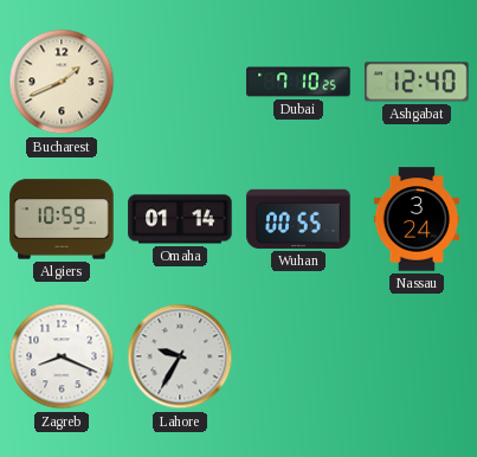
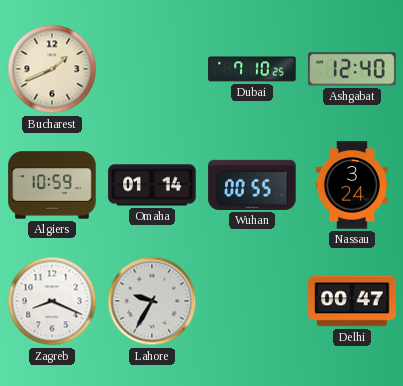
Delhi: none -> 00:47 (352, 301)
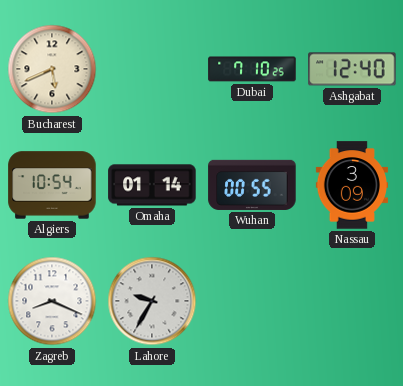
Bucharest: 1:41 -> 5:41 (52, 69)
Algiers: 10:59 -> 10:54 (52, 185)
Nassau: 3:24 -> 3:09 (351, 185)
Delhi: 00:47 -> none (352, 301)
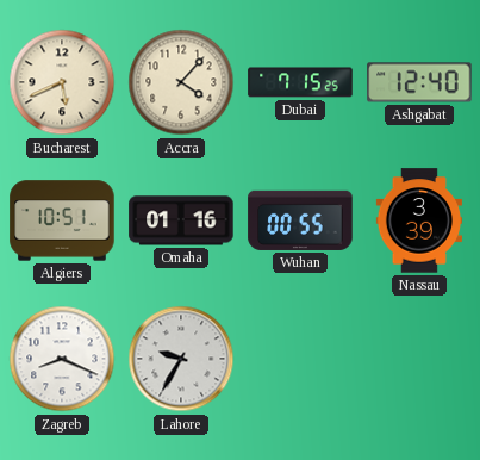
Accra: none -> 4:07 (181, 82)
Dubai: 7:10 -> 7:15 (300, 82)
Algiers: 10:54 -> 10:51 (62, 220)
Omaha: 01:14 -> 01:16 (181, 220)
Nassau: 3:09 -> 3:39 (418, 220)
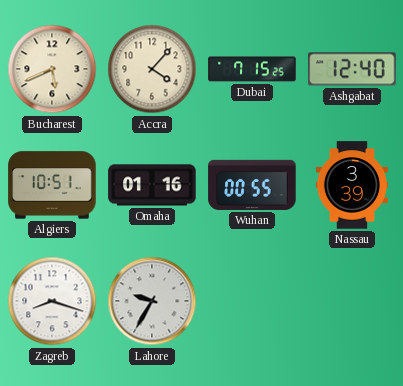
Zagreb: 8:19 -> 8:18 (52, 301)
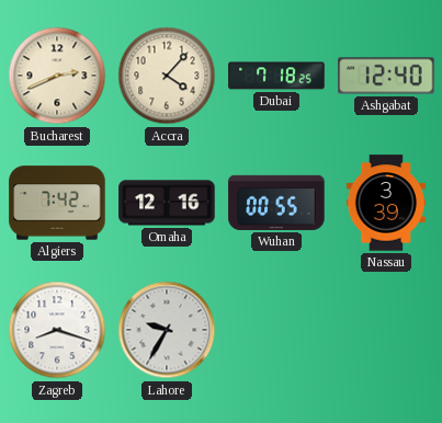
Bucharest: 5:41 -> 2:41 (57, 76)
Dubai: 7:15 -> 7:18 (276, 76)
Algiers: 10:51 -> 7:42 (57, 203)
Omaha: 01:16 -> 12:16 (167, 203)
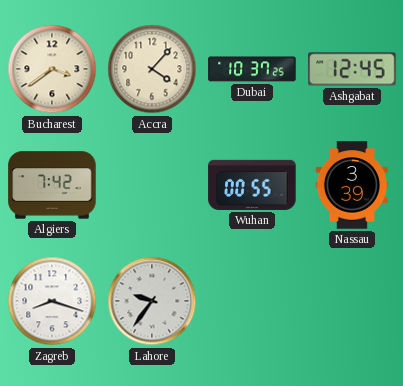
Bucharest: 2:41 -> 3:39 (52, 69)
Dubai: 7:18 -> 10:37 (252, 69)
Ashgabat: 12:40 -> 12:45 (352, 69)
Omaha: 12:16 -> none (167, 203)
Lahore: 9:35 -> 9:36 (152, 301)
